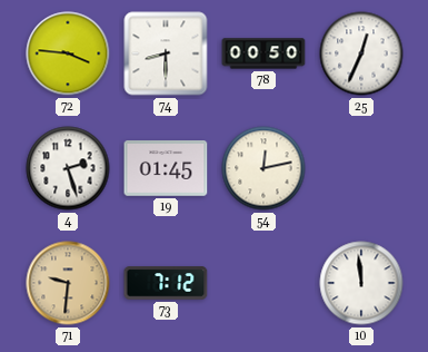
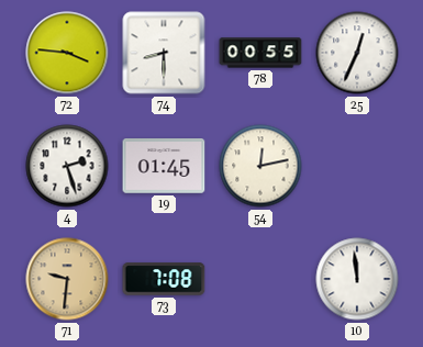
78: 00:50 -> 00:55 (260, 53)
73: 7:12 -> 7:08 (164, 279)
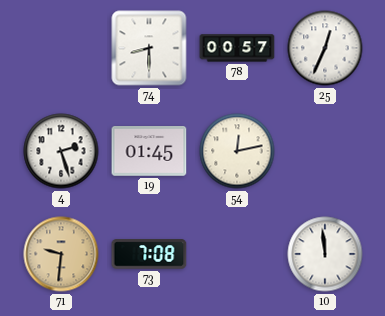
72: 3:46 -> none (67, 53)
78: 00:55 -> 00:57 (237, 48)
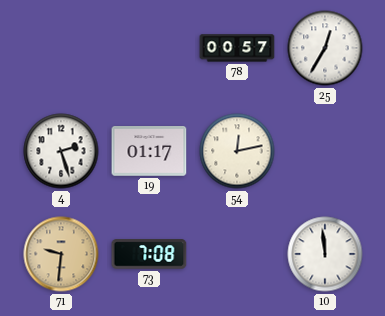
74: 8:30 -> none (149, 48)
25: 12:34 -> 12:35 (325, 48)
19: 01:45 -> 01:17 (149, 152)
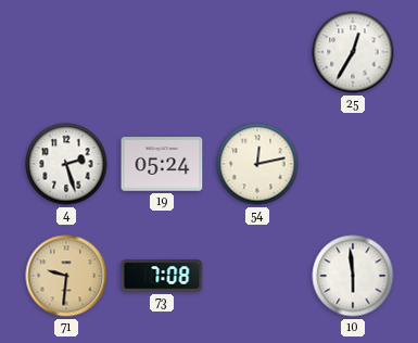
78: 00:57 -> none (237, 48)
19: 01:17 -> 05:24 (162, 165)
10: 11:59 -> 5:59 (353, 276)
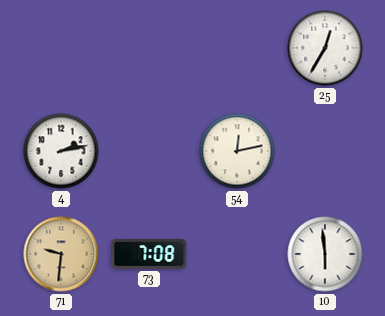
4: 2:27 -> 2:13 (61, 151)
19: 05:24 -> none (162, 165)
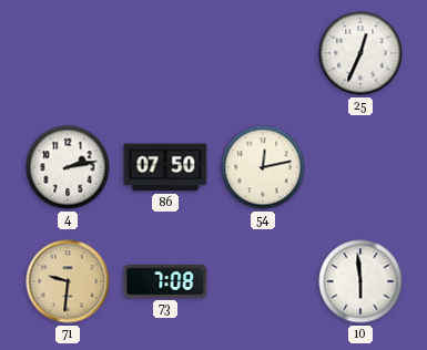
25: 12:35 -> 12:34 (360, 53)
86: none -> 07:50 (165, 167)
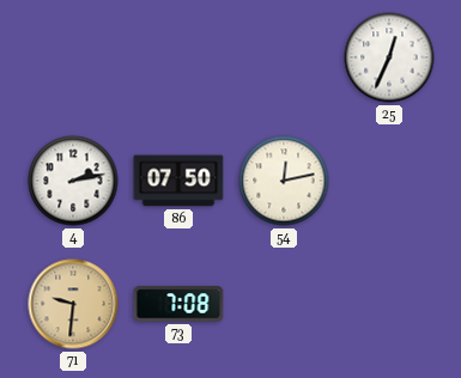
10: 5:59 -> none (360, 281)
